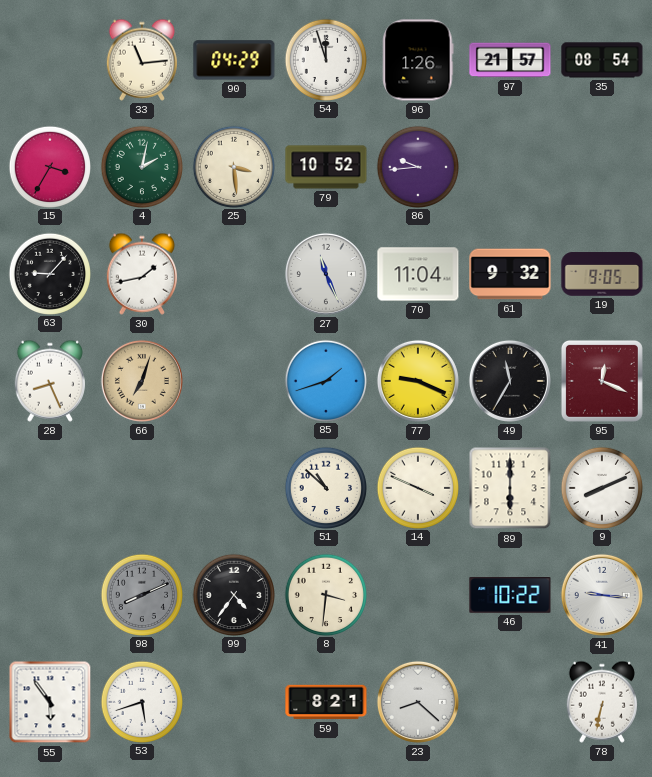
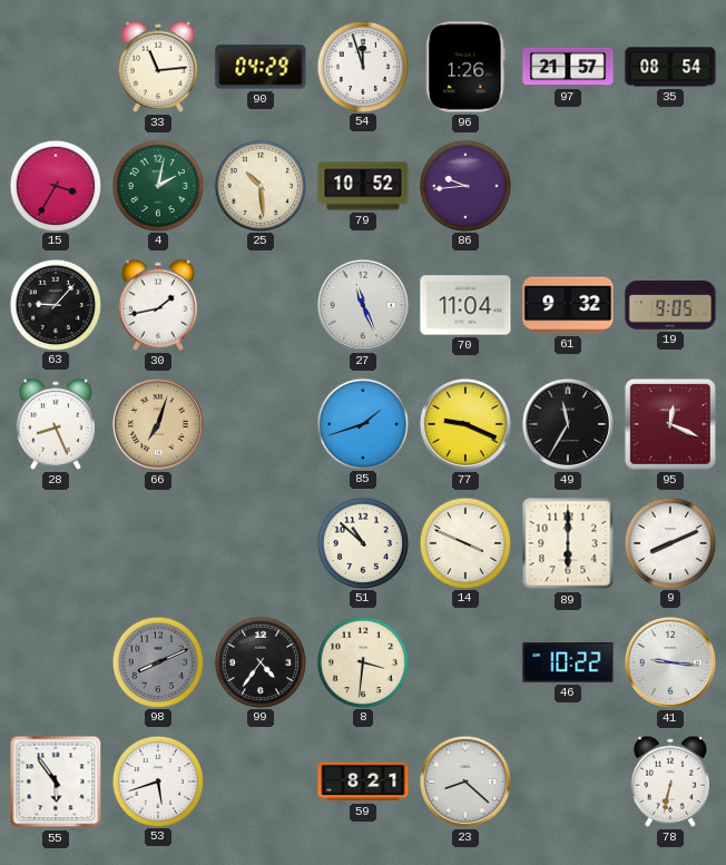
25: 3:29 -> 10:29 (259, 185)
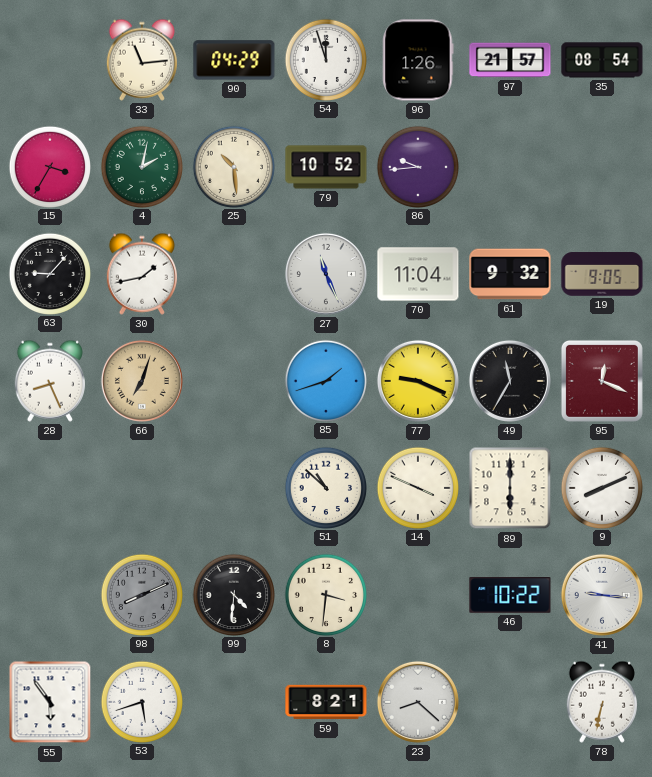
99: 4:36 -> 4:31 (233, 594)
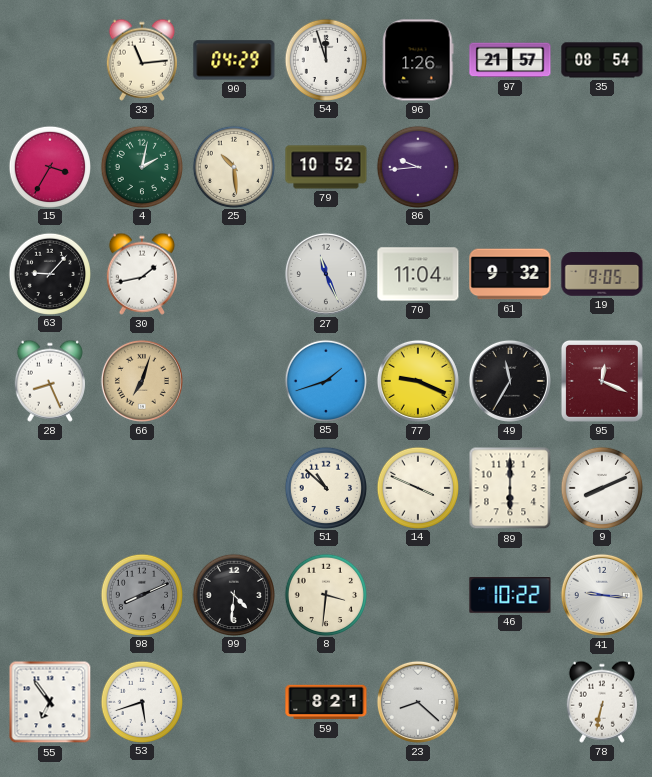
55: 5:54 -> 6:54 (50, 702)
